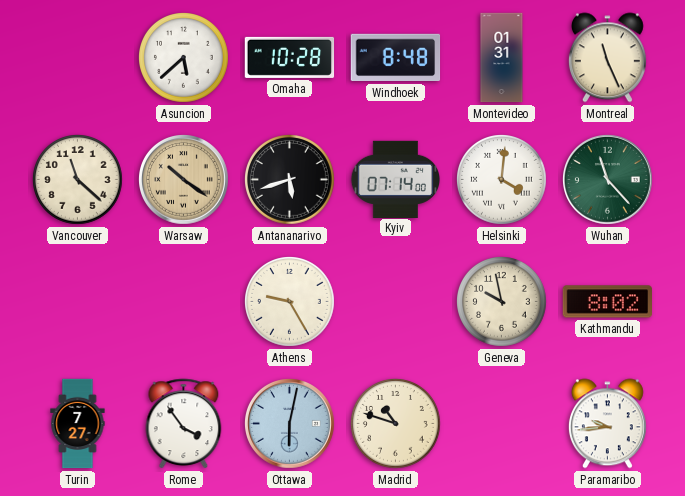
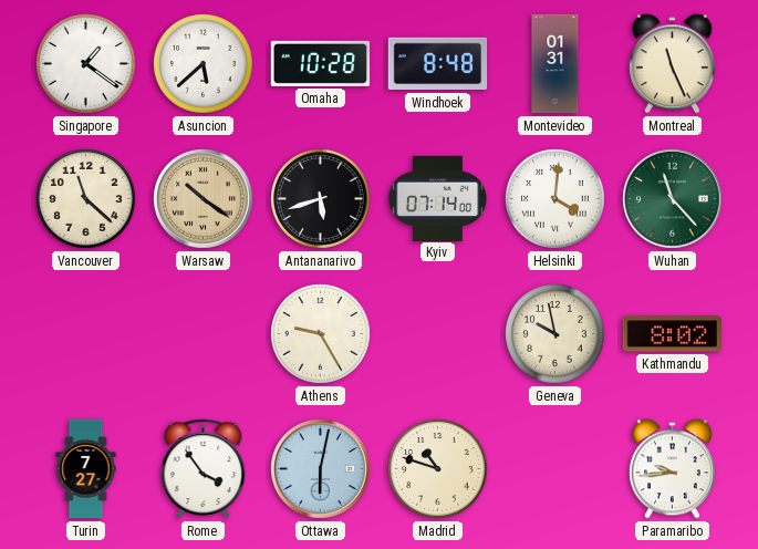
Singapore: none -> 1:21 (86, 64)
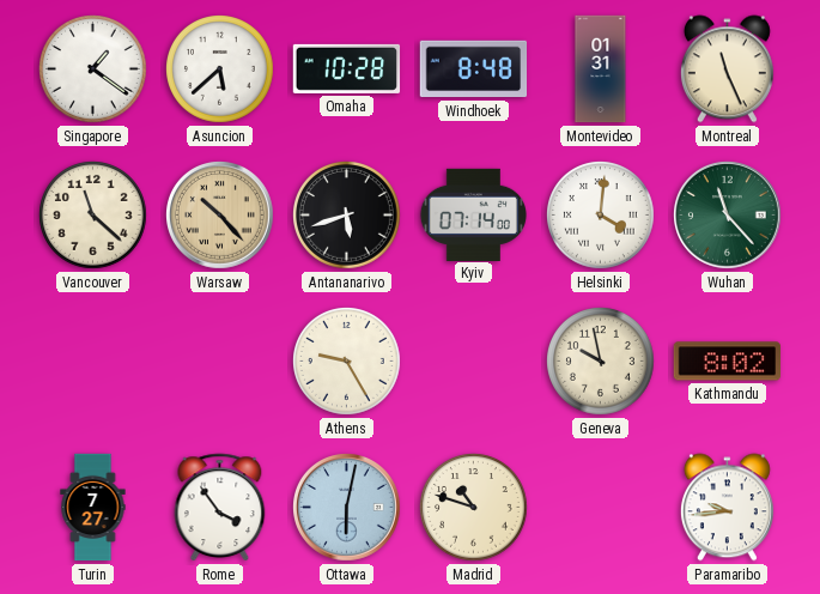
Warsaw: 10:21 -> 10:23 (220, 216)
